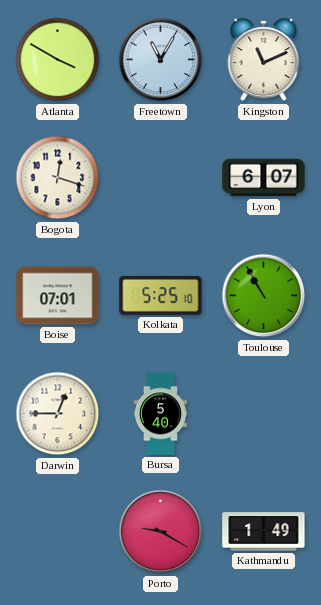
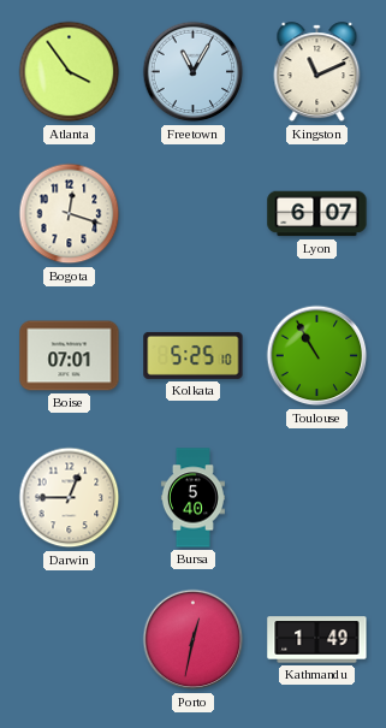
Atlanta: 3:50 -> 3:54 (70, 72)
Porto: 9:20 -> 12:32 (194, 640)
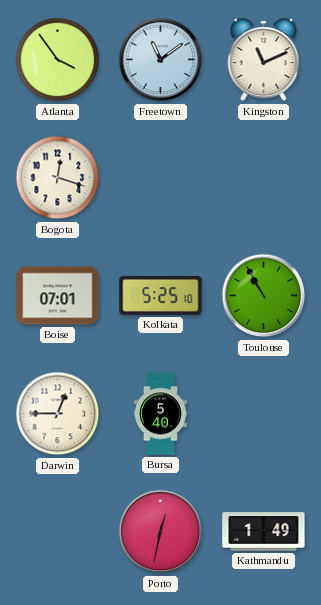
Freetown: 11:05 -> 11:09 (161, 60)
Lyon: 6:07 -> none (317, 214)
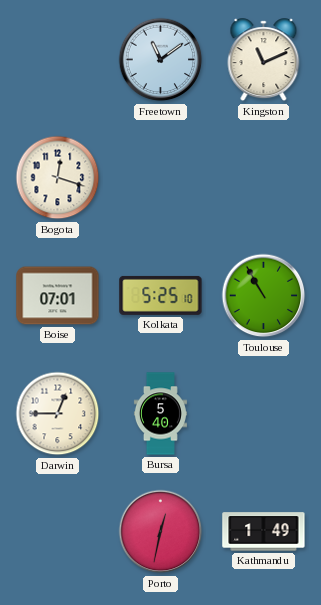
Atlanta: 3:54 -> none (58, 60)
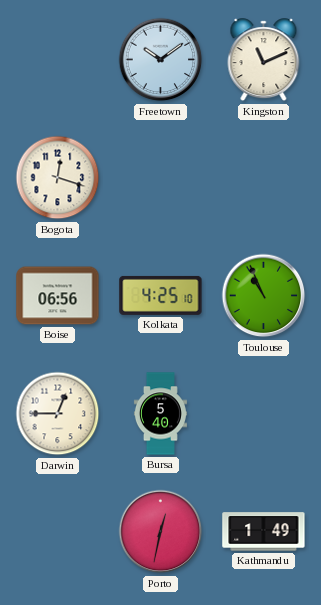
Freetown: 11:09 -> 10:09 (161, 60)
Boise: 07:01 -> 06:56 (58, 296)
Kolkata: 5:25 -> 4:25 (161, 295)
Toulouse: 10:55 -> 10:56 (264, 296)
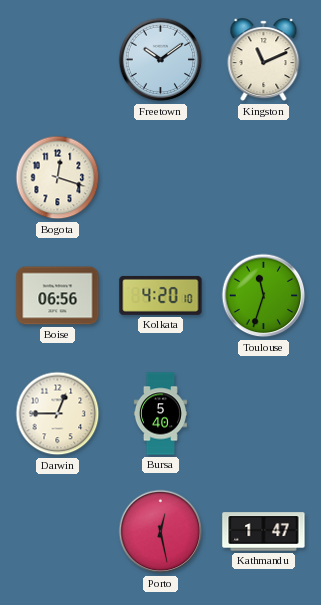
Kolkata: 4:25 -> 4:20 (161, 295)
Toulouse: 10:56 -> 11:33 (264, 296)
Porto: 12:32 -> 12:28 (161, 532)
Kathmandu: 1:49 -> 1:47 (264, 532)
